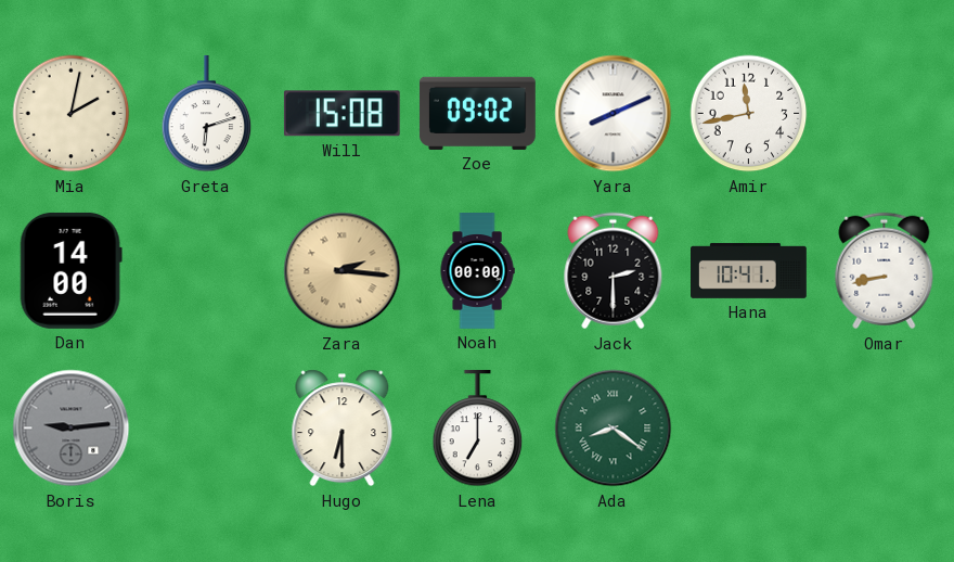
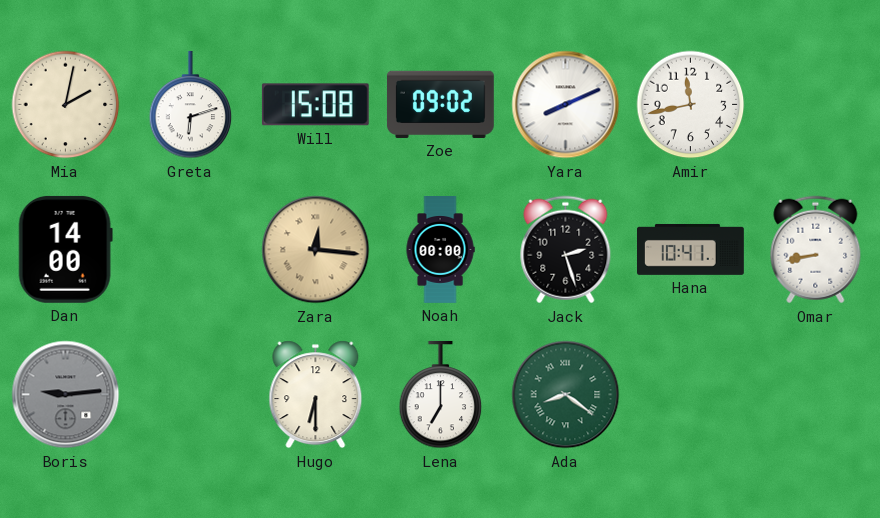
Zara: 2:16 -> 12:16 (316, 250)
Jack: 2:30 -> 2:27 (566, 250)
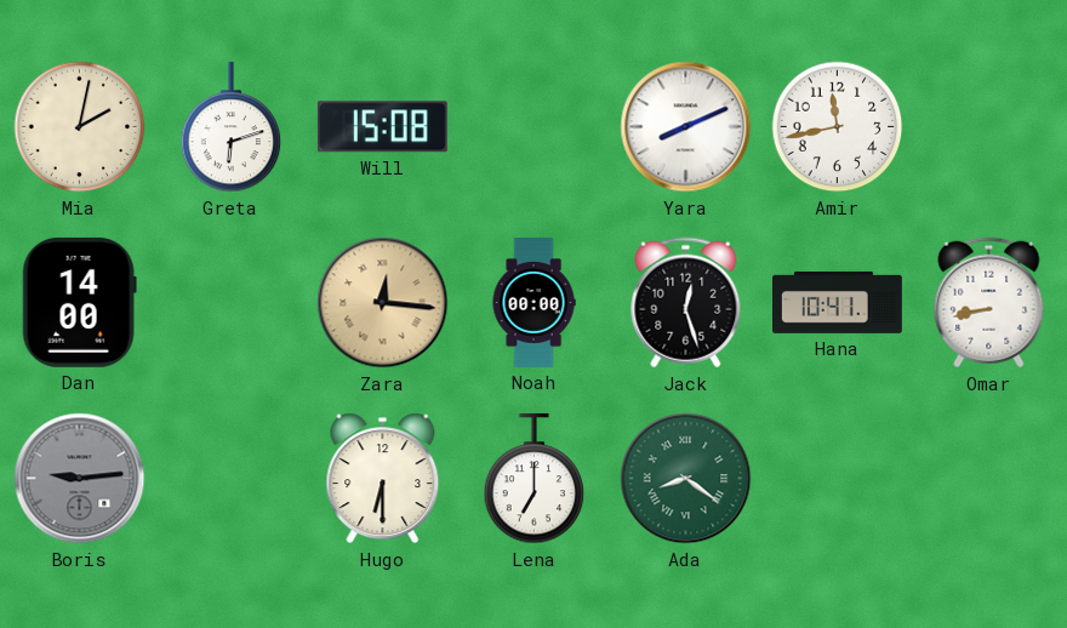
Zoe: 09:02 -> none (440, 104)
Jack: 2:27 -> 12:27 (686, 303)
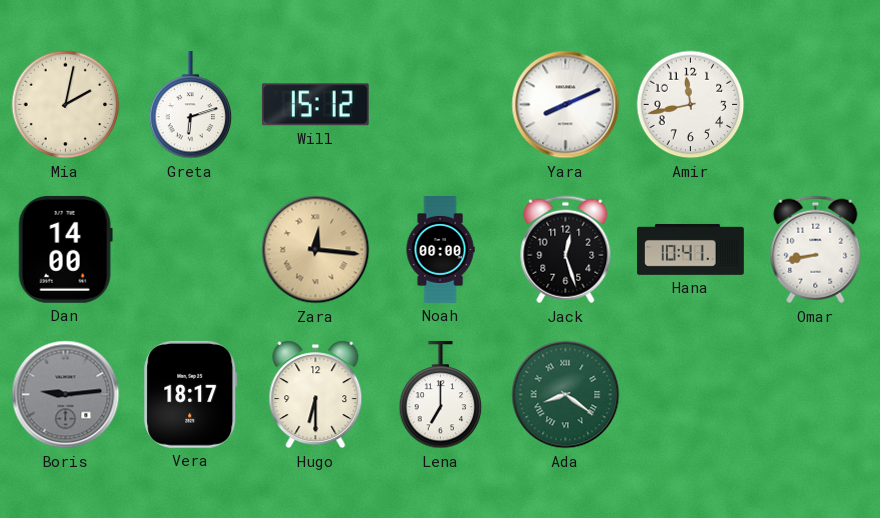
Will: 15:08 -> 15:12 (315, 105)
Vera: none -> 18:17 (191, 394)
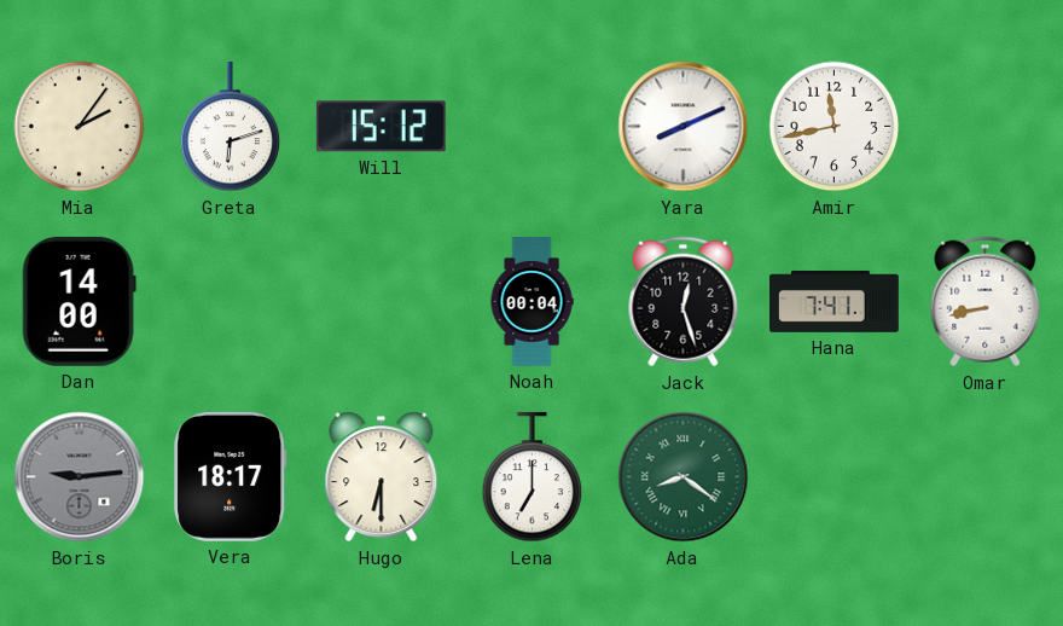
Mia: 2:02 -> 2:06 (80, 127)
Zara: 12:16 -> none (316, 250)
Noah: 00:00 -> 00:04 (531, 302)
Hana: 10:41 -> 7:41 (835, 301)
